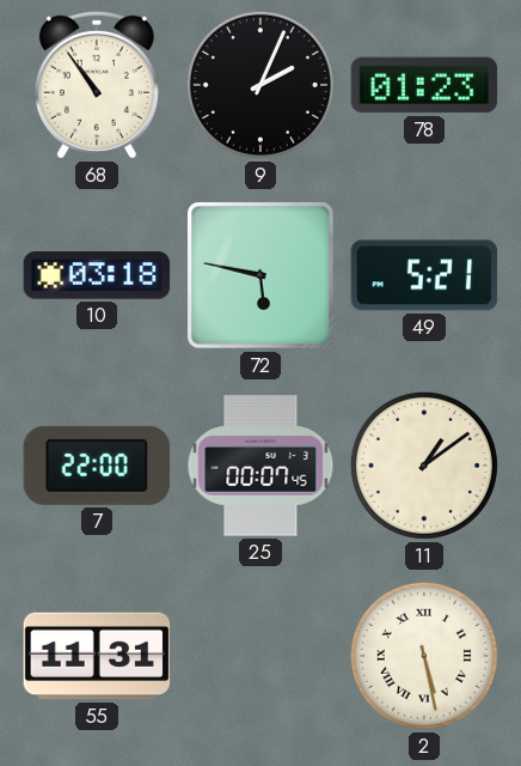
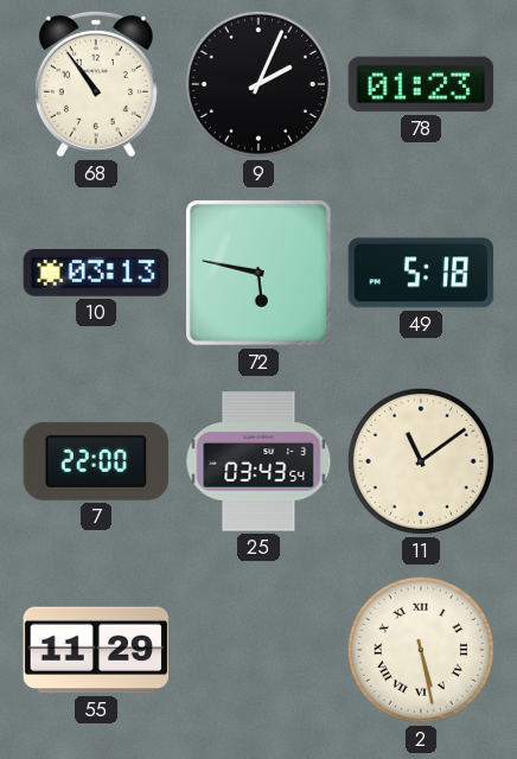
10: 03:18 -> 03:13 (96, 273)
49: 5:21 -> 5:18 (421, 273)
25: 00:07 -> 03:43 (258, 461)
11: 1:09 -> 11:09 (421, 461)
55: 11:31 -> 11:29 (96, 650)
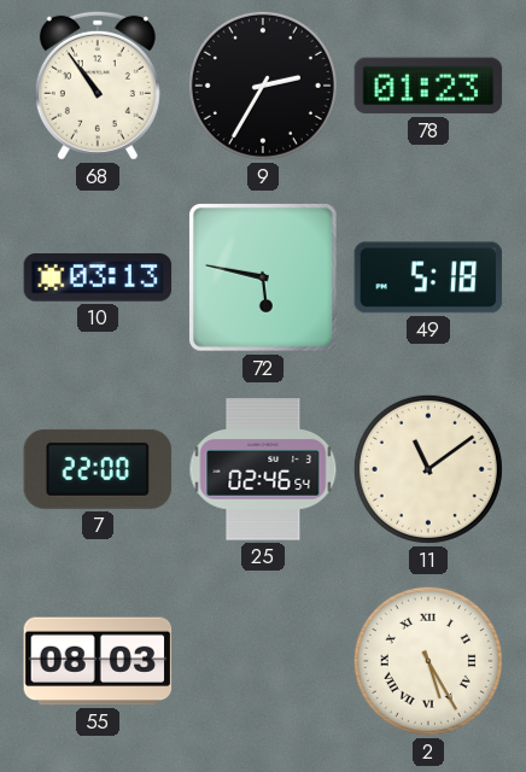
9: 2:04 -> 2:35 (263, 86)
25: 03:43 -> 02:46 (263, 469)
55: 11:29 -> 08:03 (98, 661)
2: 5:28 -> 5:25 (428, 661)
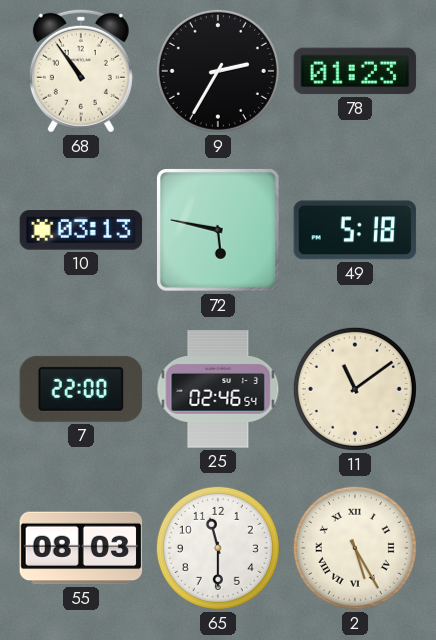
65: none -> 11:30 (218, 548)
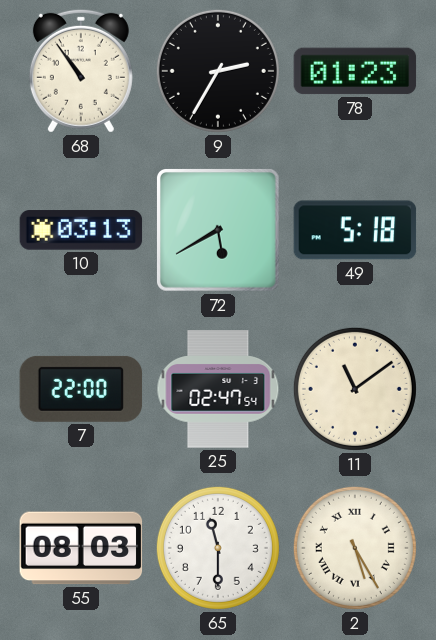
72: 5:47 -> 5:40 (219, 231)
25: 02:46 -> 02:47 (218, 389)
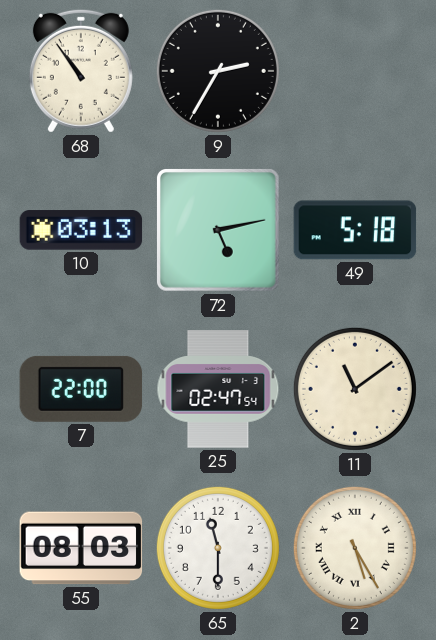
78: 01:23 -> none (355, 71)
72: 5:40 -> 5:13 (219, 231)
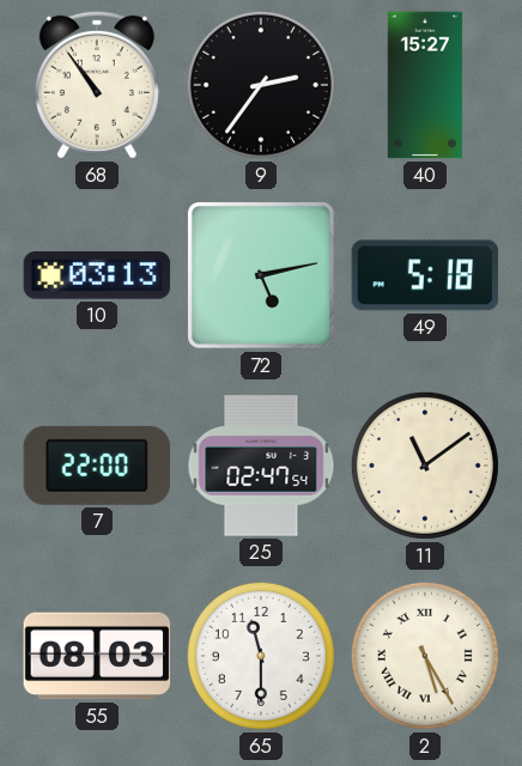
9: 2:35 -> 2:36 (261, 85)
40: none -> 15:27 (425, 85)
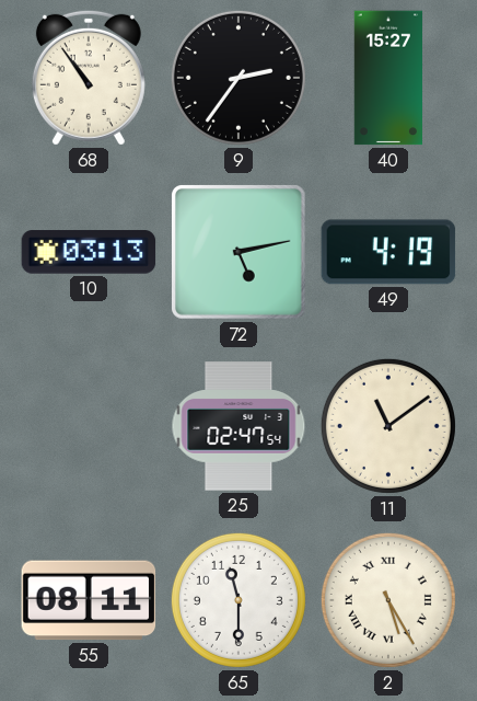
49: 5:18 -> 4:19 (388, 252)
7: 22:00 -> none (97, 466)
55: 08:03 -> 08:11 (89, 600)
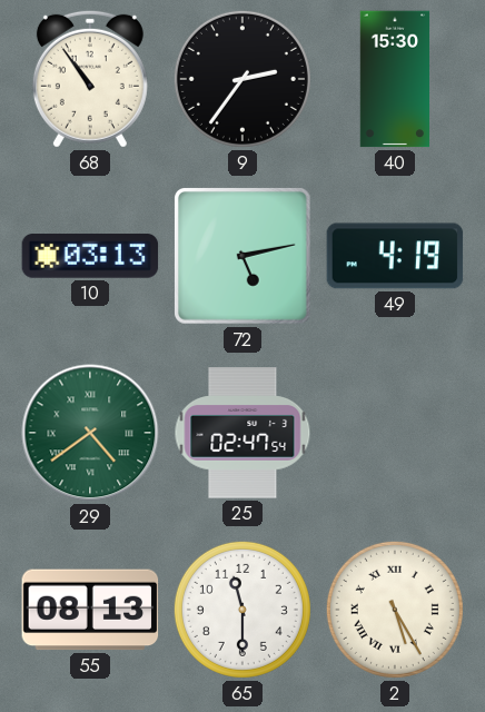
40: 15:27 -> 15:30 (395, 79)
29: none -> 4:39 (90, 433)
11: 11:09 -> none (388, 426)
55: 08:11 -> 08:13 (90, 610)
